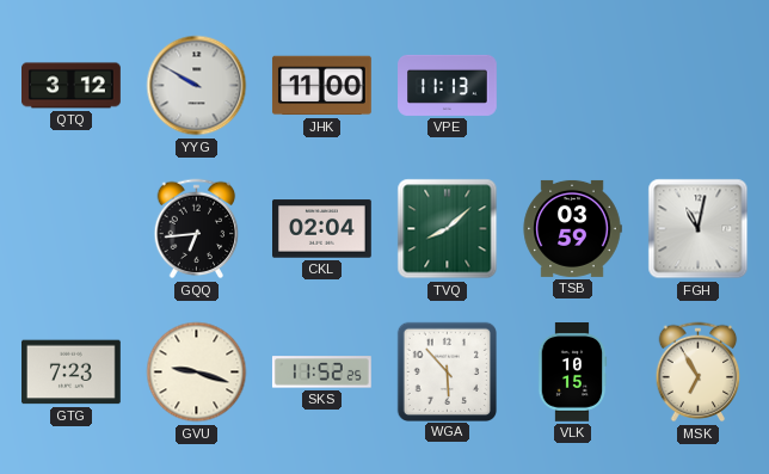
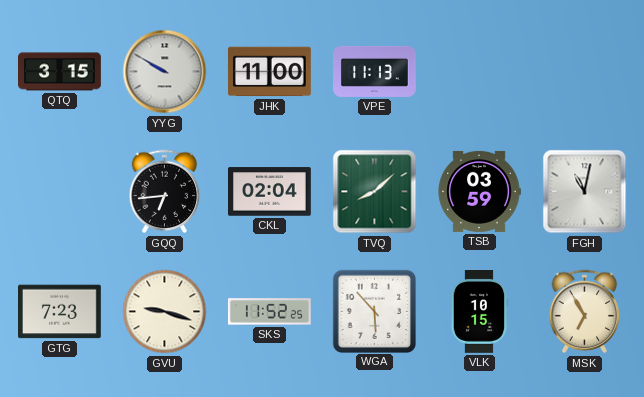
QTQ: 3:12 -> 3:15 (60, 72)
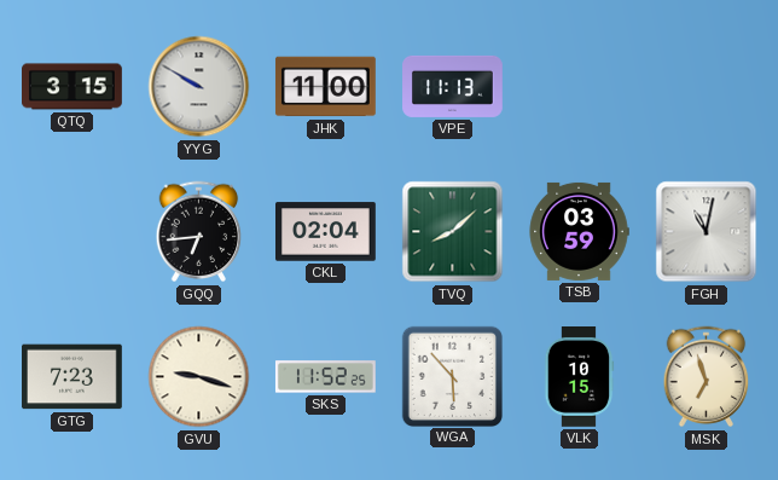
MSK: 6:55 -> 6:57 (707, 377)
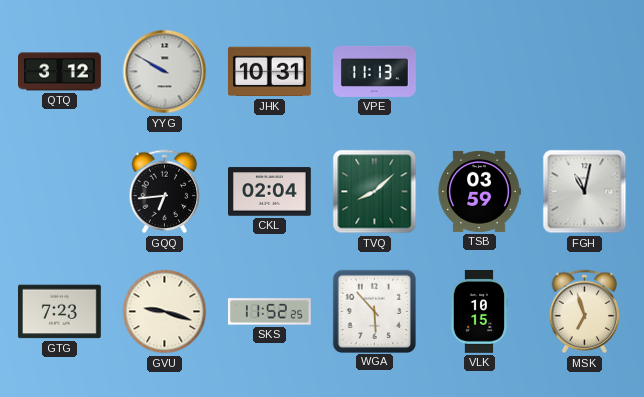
QTQ: 3:15 -> 3:12 (60, 72)
JHK: 11:00 -> 10:31 (269, 72)
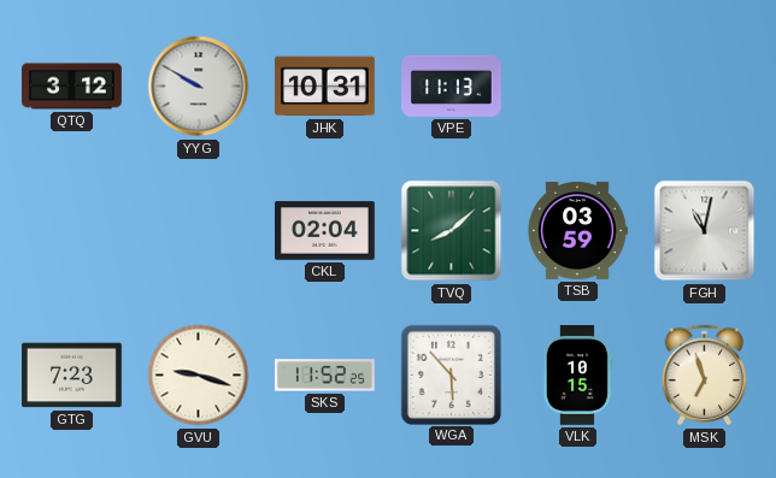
GQQ: 6:44 -> none (165, 192)
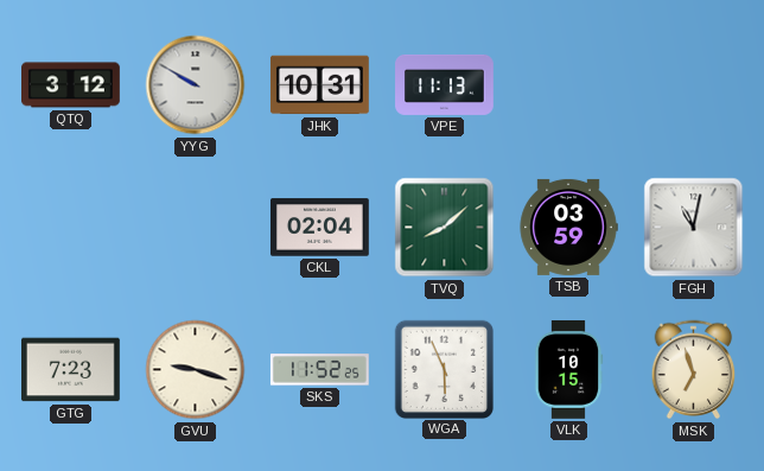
WGA: 5:53 -> 5:56 (444, 369)
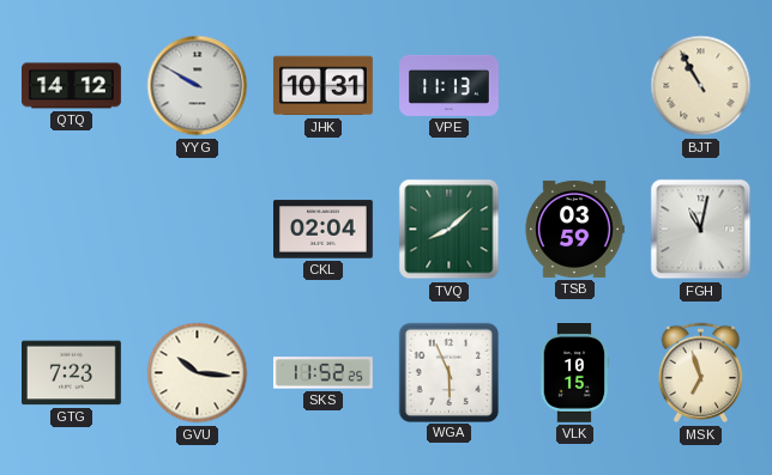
QTQ: 3:12 -> 14:12 (72, 86)
BJT: none -> 10:55 (701, 86)
GVU: 9:18 -> 10:16 (198, 373)
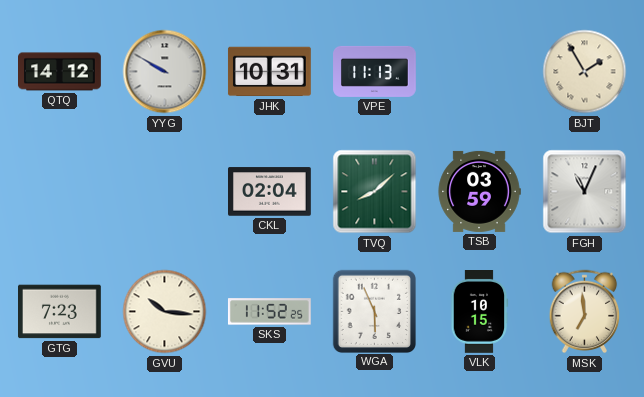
BJT: 10:55 -> 1:55 (585, 72)
FGH: 11:02 -> 11:04 (585, 192)
MSK: 6:57 -> 6:59 (585, 312)
